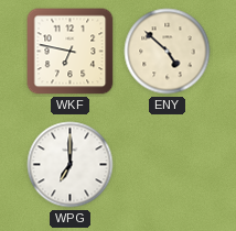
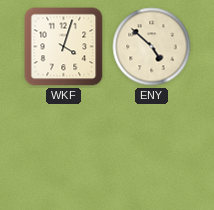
WKF: 6:47 -> 4:03 (64, 47)
WPG: 7:00 -> none (71, 165)
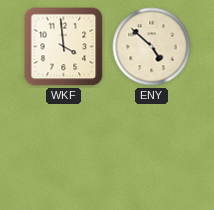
WKF: 4:03 -> 3:59 (64, 47)
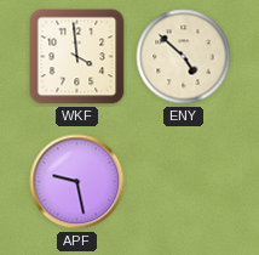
APF: none -> 9:28 (77, 182)
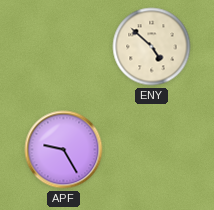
WKF: 3:59 -> none (77, 57)
APF: 9:28 -> 9:25 (64, 150)
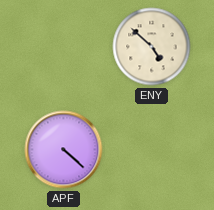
APF: 9:25 -> 4:22 (64, 150)
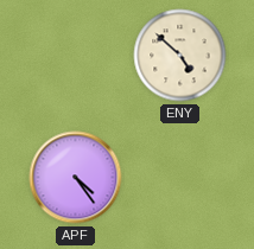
APF: 4:22 -> 4:24 (76, 178)
